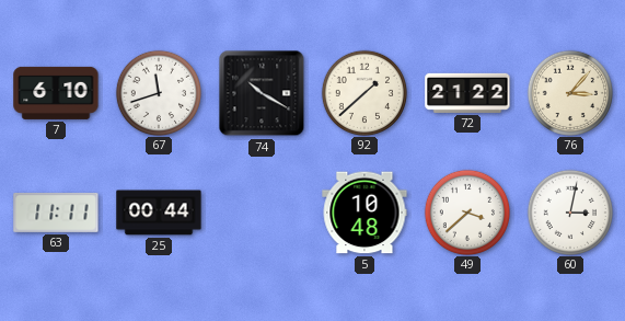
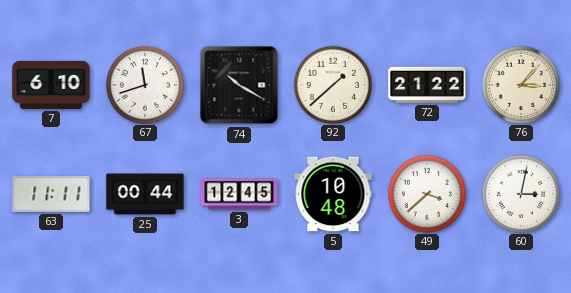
3: none -> 12:45 (239, 194)
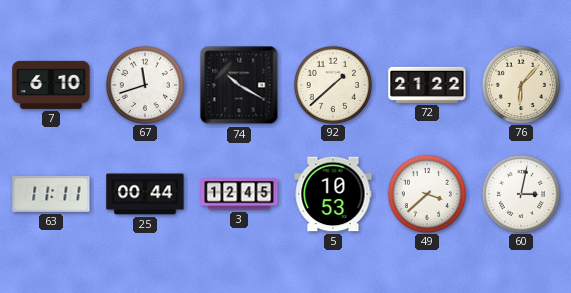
76: 3:07 -> 6:07 (520, 84)
5: 10:48 -> 10:53 (333, 194)
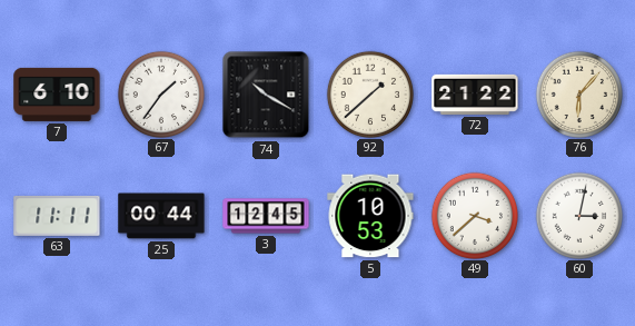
67: 11:42 -> 1:36 (160, 93)
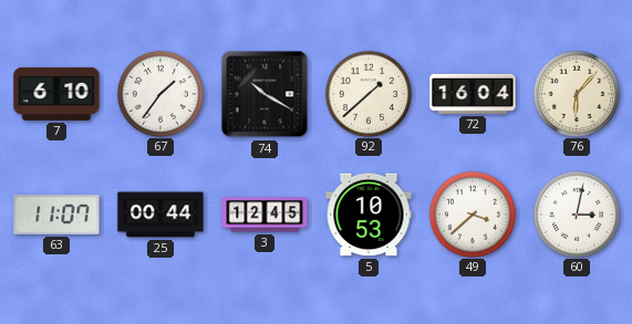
72: 21:22 -> 16:04 (473, 94)
63: 11:11 -> 11:07 (56, 215)
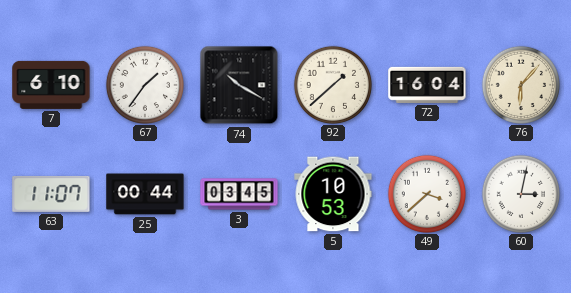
3: 12:45 -> 03:45 (239, 194)
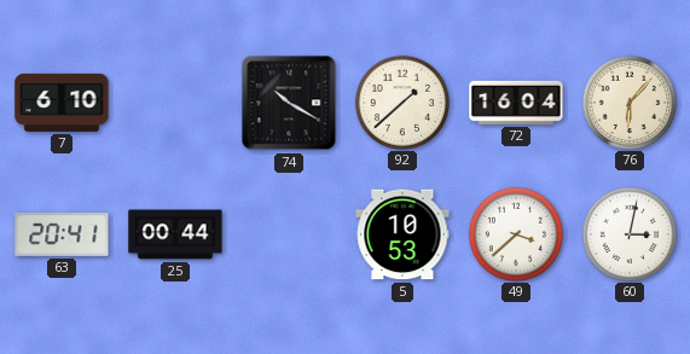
67: 1:36 -> none (144, 84)
63: 11:07 -> 20:41 (62, 234)
3: 03:45 -> none (239, 194)
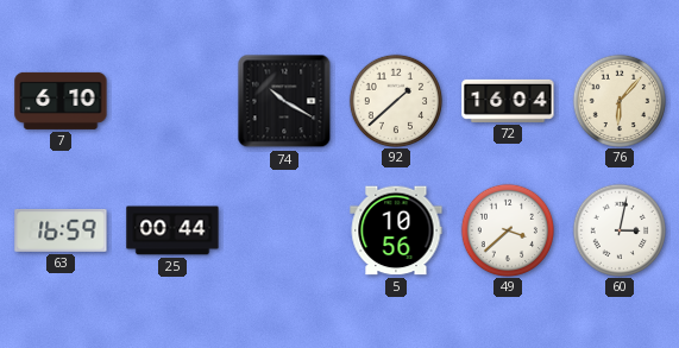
63: 20:41 -> 16:59 (61, 230)
5: 10:53 -> 10:56 (396, 230)
